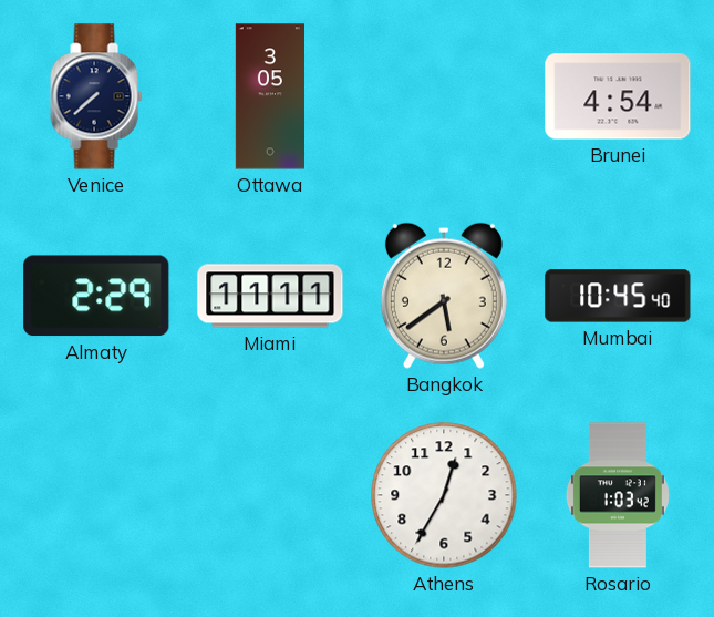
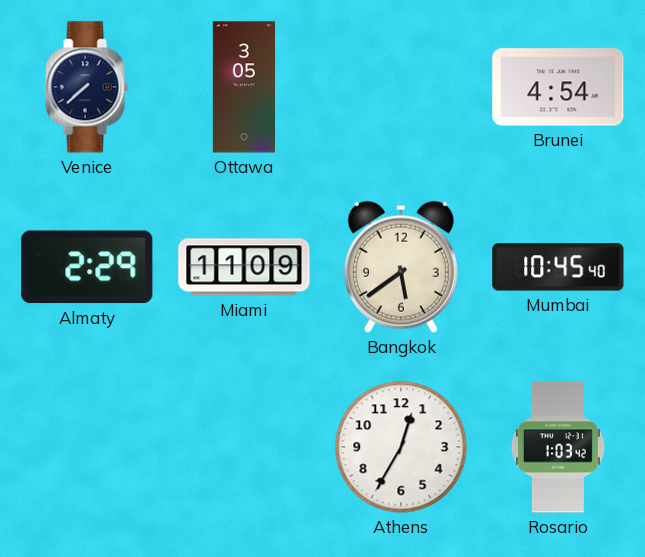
Miami: 11:11 -> 11:09 (244, 267)
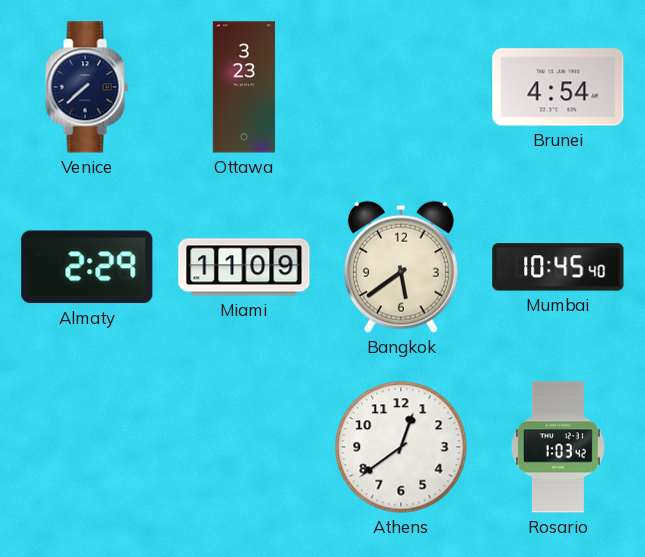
Ottawa: 3:05 -> 3:23 (243, 87)
Athens: 12:35 -> 12:39 (401, 447)
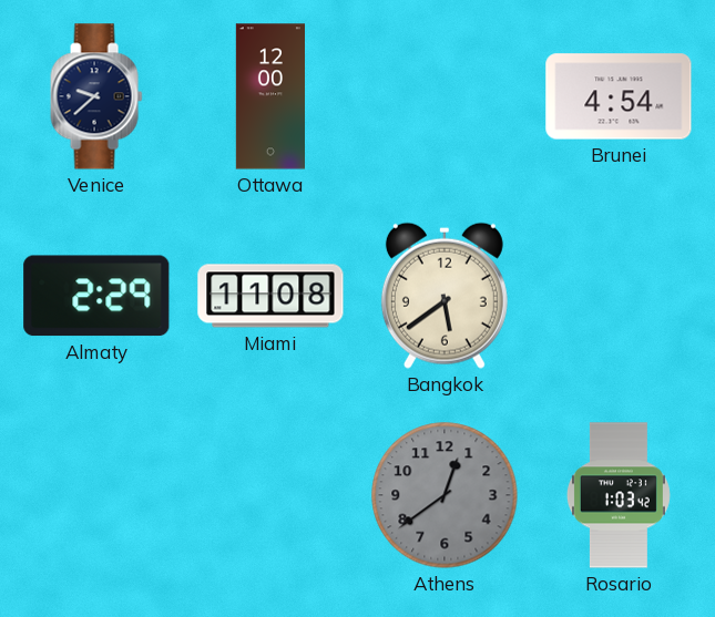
Venice: 7:38 -> 9:38 (96, 96)
Ottawa: 3:23 -> 12:00 (269, 96)
Miami: 11:09 -> 11:08 (270, 296)
Mumbai: 10:45 -> none (558, 267)
Athens dial: white -> grey (445, 495)
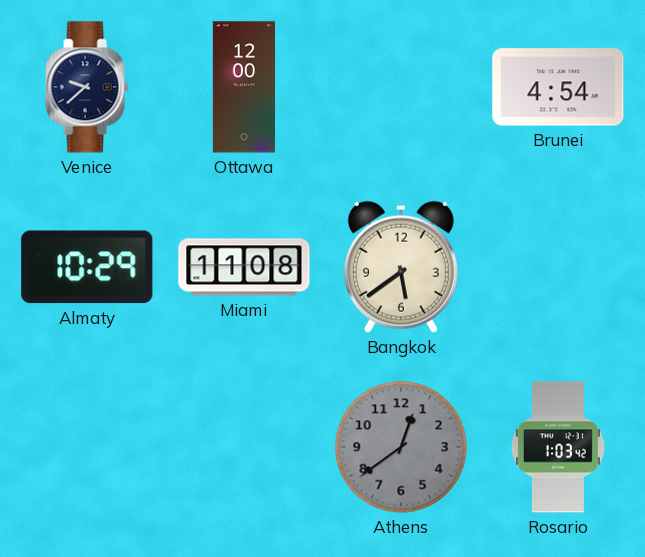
Almaty: 2:29 -> 10:29 (87, 267)
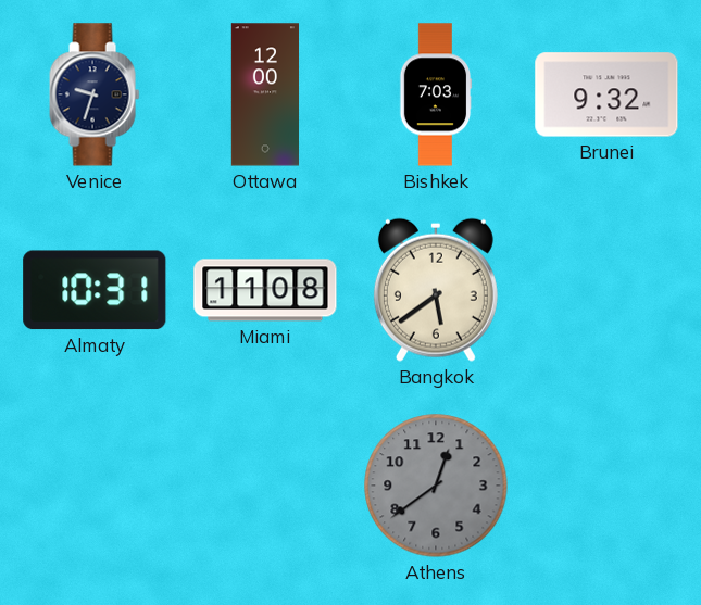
Venice: 9:38 -> 9:33 (95, 94)
Bishkek: none -> 7:03 (436, 94)
Brunei: 4:54 -> 9:32 (606, 94)
Almaty: 10:29 -> 10:31 (95, 290)
Rosario: 1:03 -> none (558, 447)
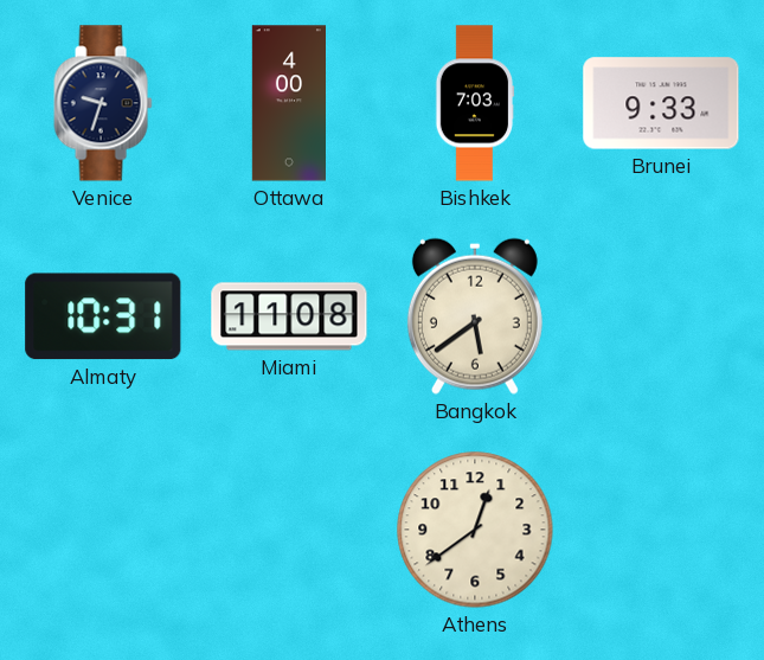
Ottawa: 12:00 -> 4:00 (288, 103)
Brunei: 9:32 -> 9:33 (661, 103)
Athens dial: grey -> cream (475, 530)
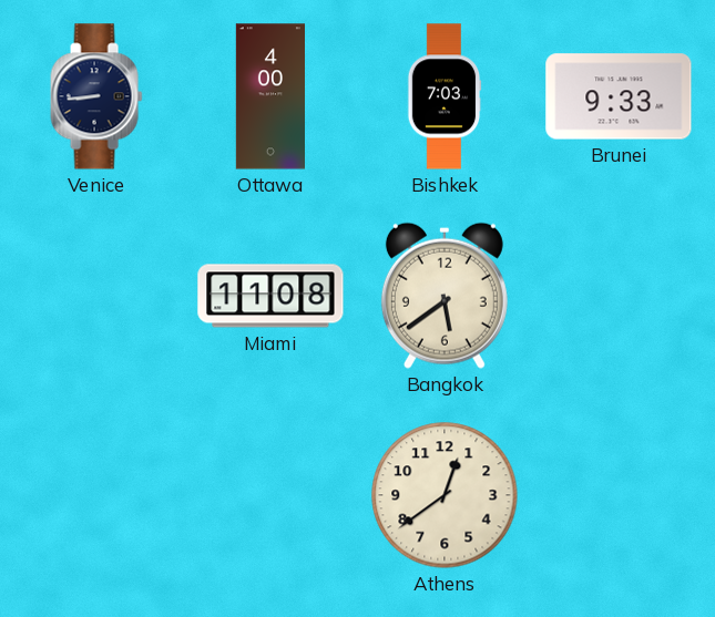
Venice: 9:33 -> 8:44 (96, 96)
Almaty: 10:31 -> none (103, 316)
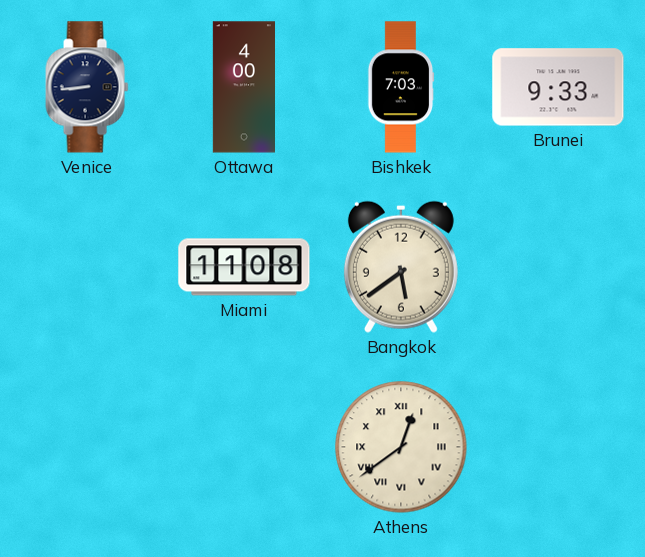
Athens numerals: Arabic -> Roman (401, 447)
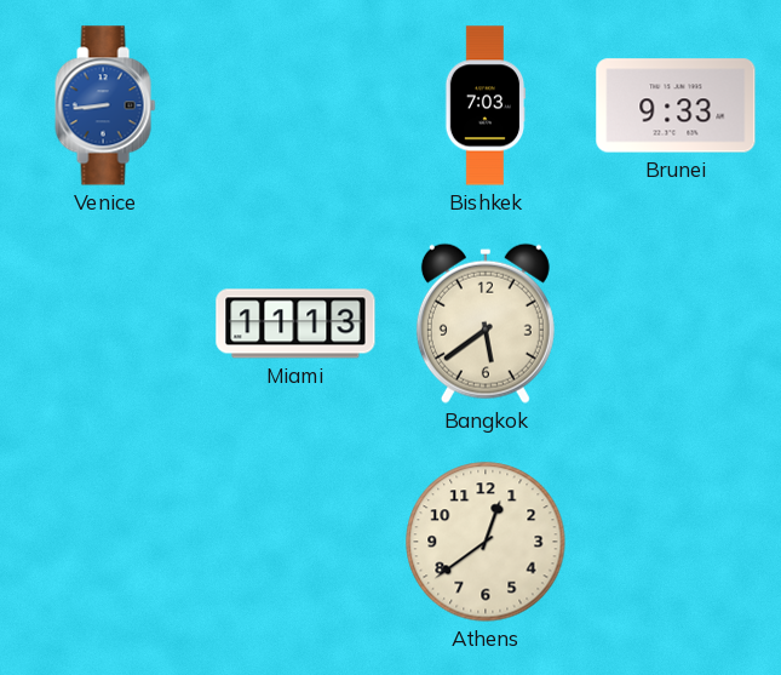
Venice dial: navy -> blue (105, 105)
Ottawa: 4:00 -> none (243, 87)
Miami: 11:08 -> 11:13 (295, 324)
Athens numerals: Roman -> Arabic (486, 542)
